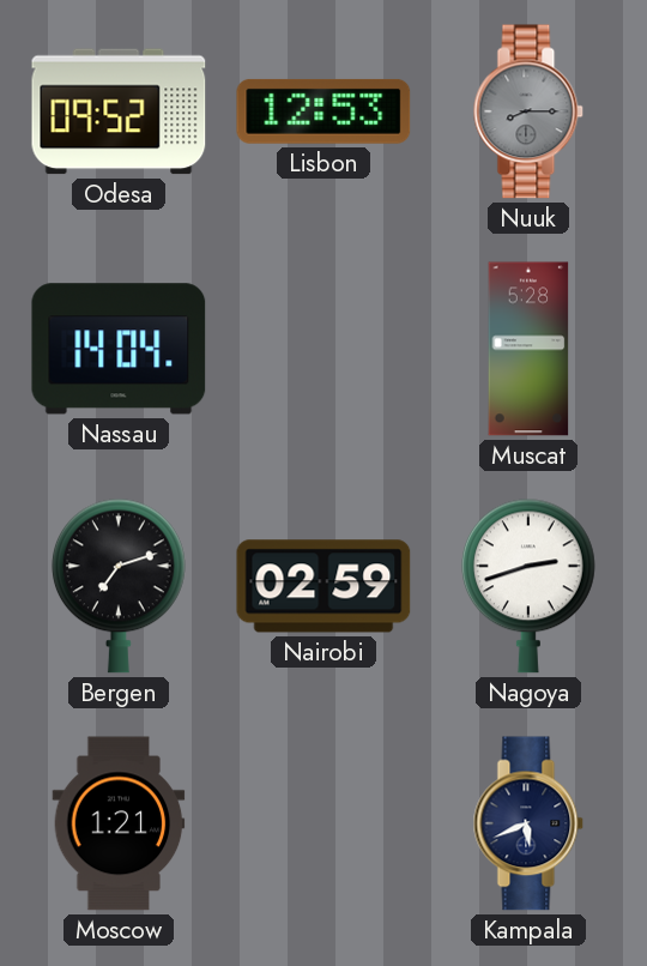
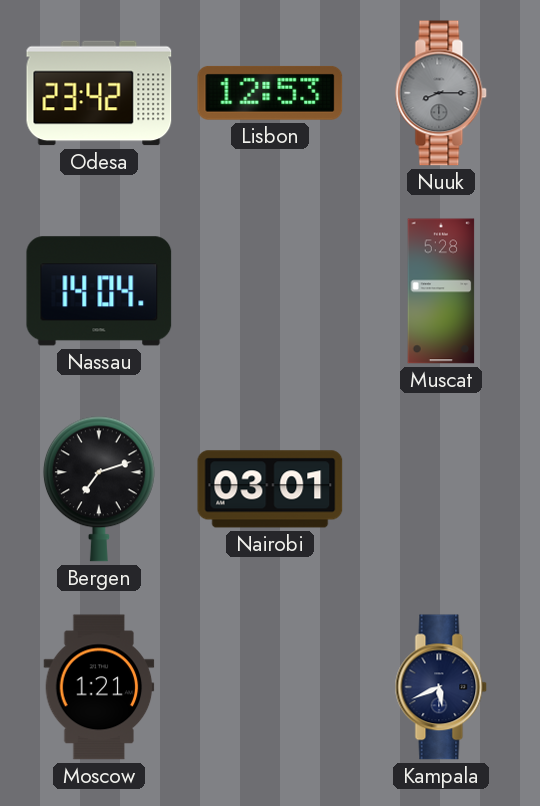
Odesa: 09:52 -> 23:42 (99, 93)
Nairobi: 02:59 -> 03:01 (270, 489)
Nagoya: 2:42 -> none (528, 586)
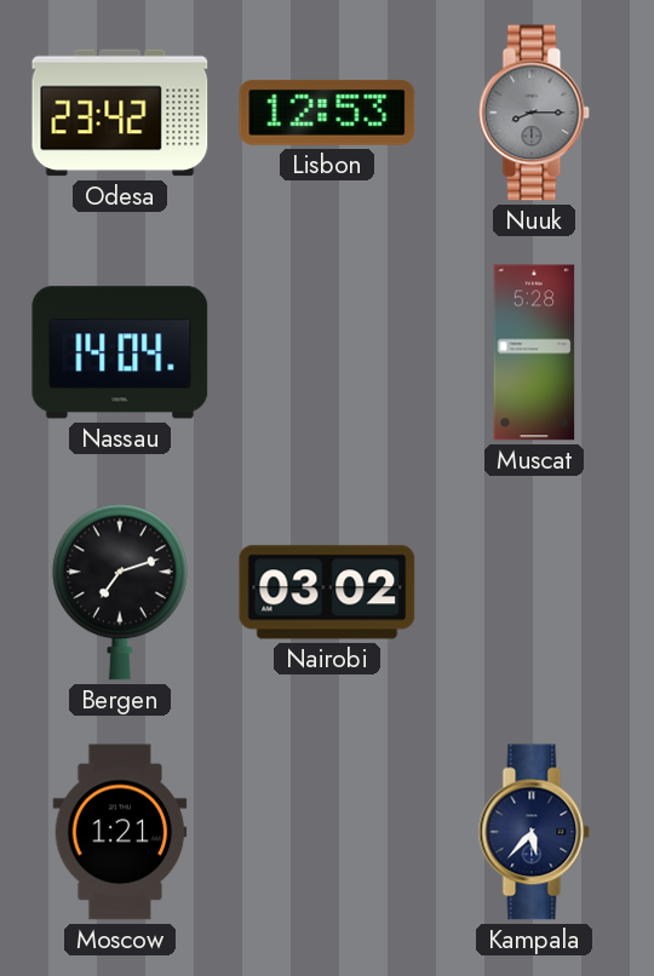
Nairobi: 03:01 -> 03:02 (327, 592)
Kampala: 5:41 -> 5:37 (534, 832)
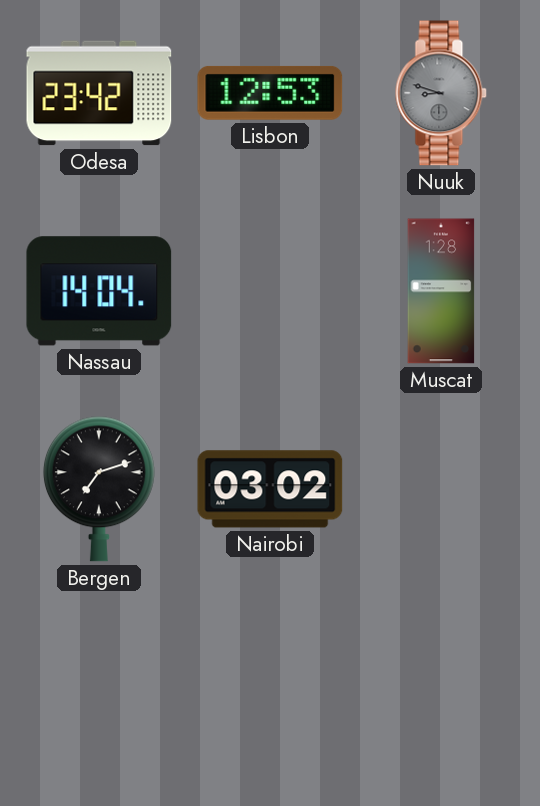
Nuuk: 8:15 -> 8:48 (441, 93)
Muscat: 5:28 -> 1:28 (441, 291)
Moscow: 1:21 -> none (120, 832)
Kampala: 5:37 -> none (534, 832)
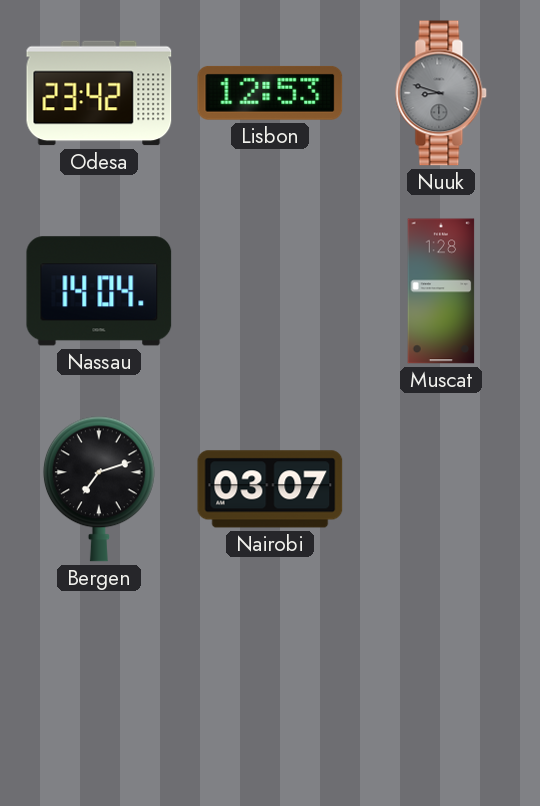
Nairobi: 03:02 -> 03:07 (270, 489)
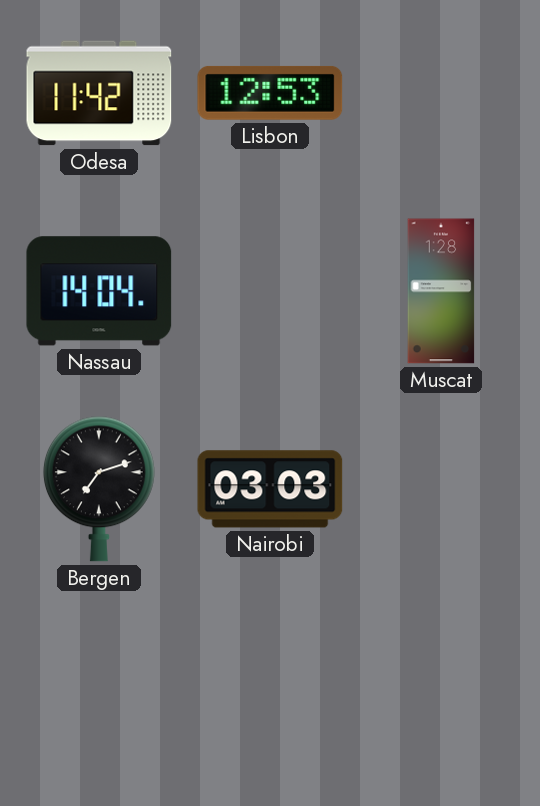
Odesa: 23:42 -> 11:42 (99, 93)
Nuuk: 8:48 -> none (441, 93)
Nairobi: 03:07 -> 03:03 (270, 489)
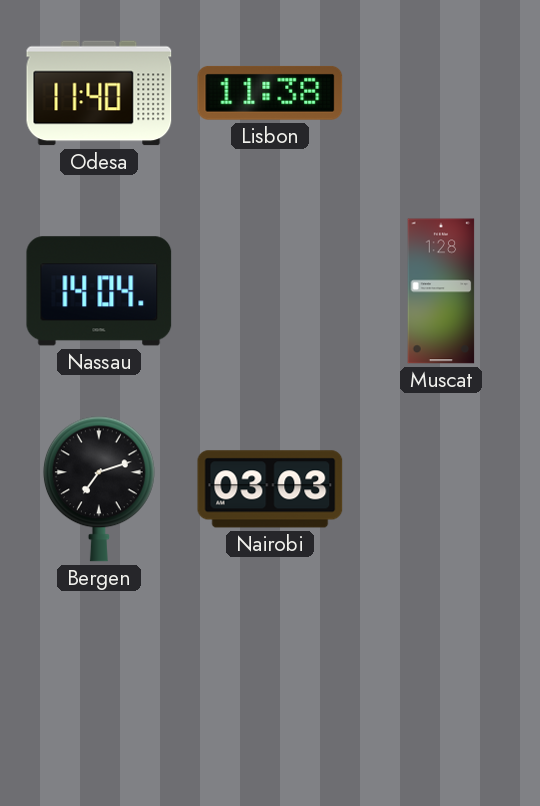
Odesa: 11:42 -> 11:40 (99, 93)
Lisbon: 12:53 -> 11:38 (270, 93)
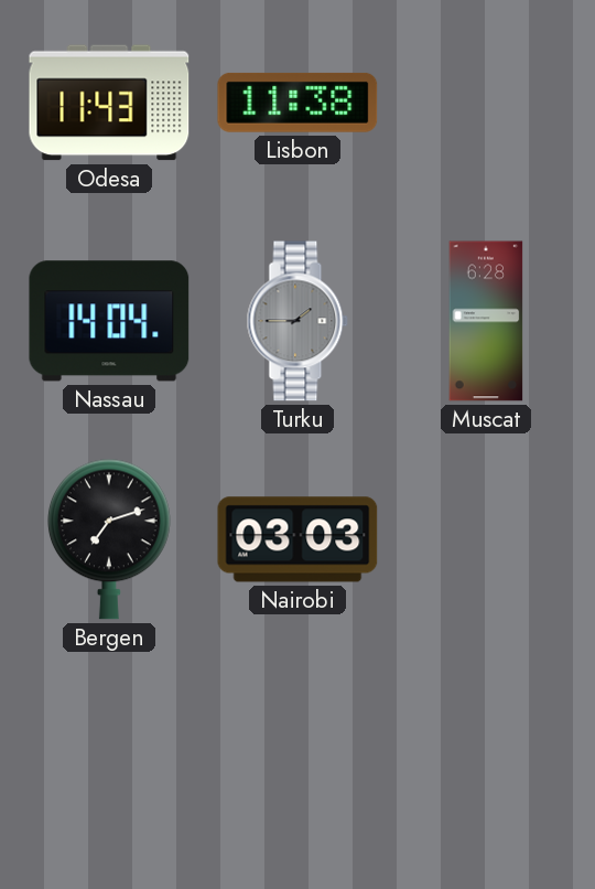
Odesa: 11:40 -> 11:43 (109, 103)
Turku: none -> 1:45 (297, 321)
Muscat: 1:28 -> 6:28 (486, 321)
